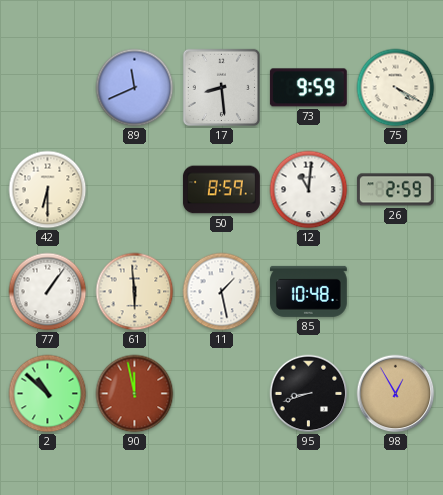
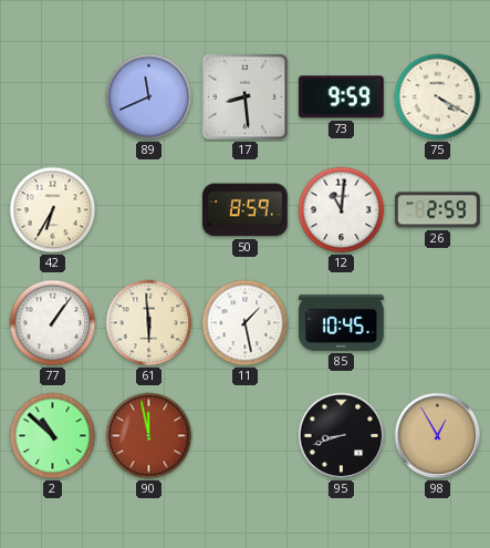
42: 6:30 -> 6:35 (53, 210)
85: 10:48 -> 10:45 (341, 322)
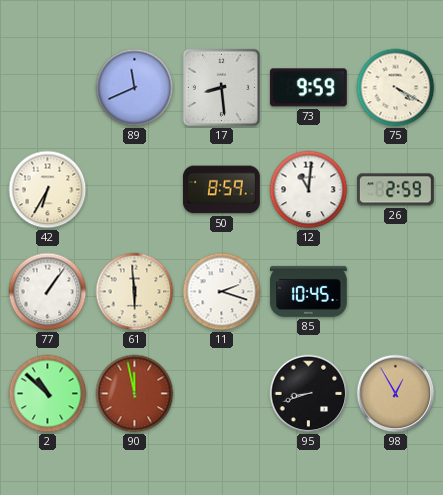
11: 1:28 -> 2:18 (222, 292)
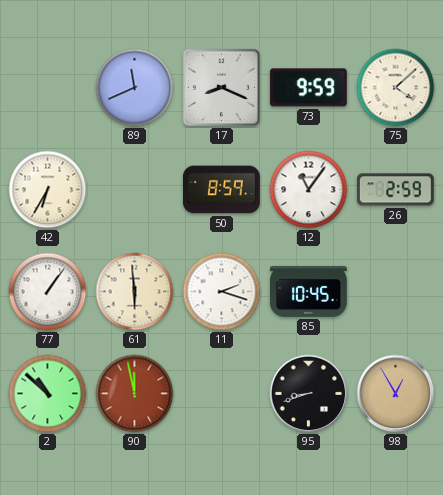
17: 8:29 -> 8:19 (221, 87)
75: 4:20 -> 4:08 (396, 88)
12: 11:01 -> 11:06 (309, 190)
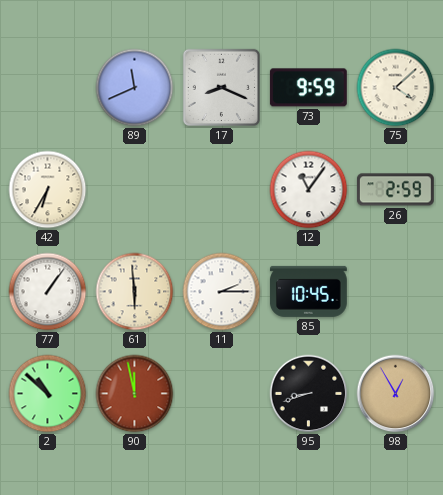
50: 8:59 -> none (221, 190)
11: 2:18 -> 2:15 (222, 292)
